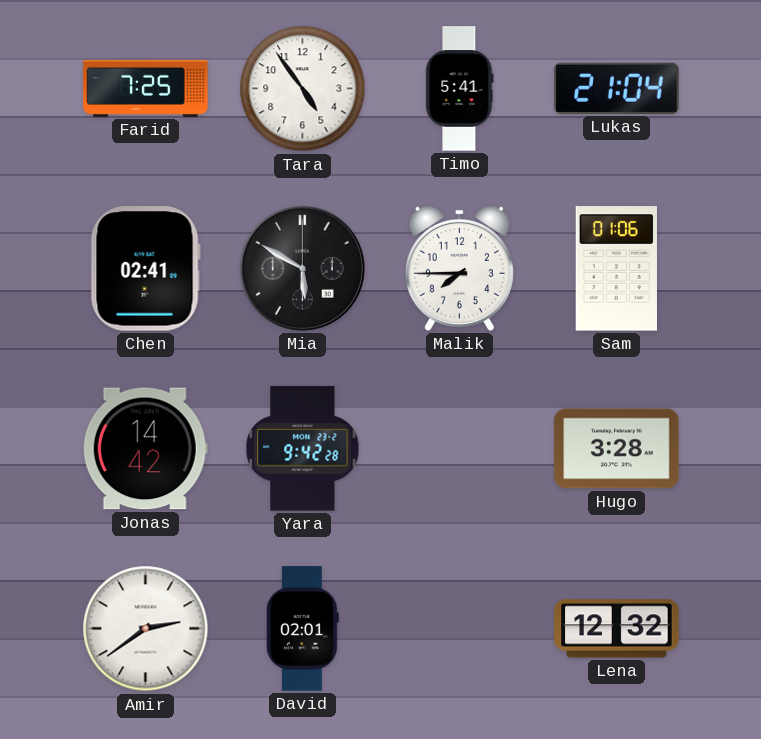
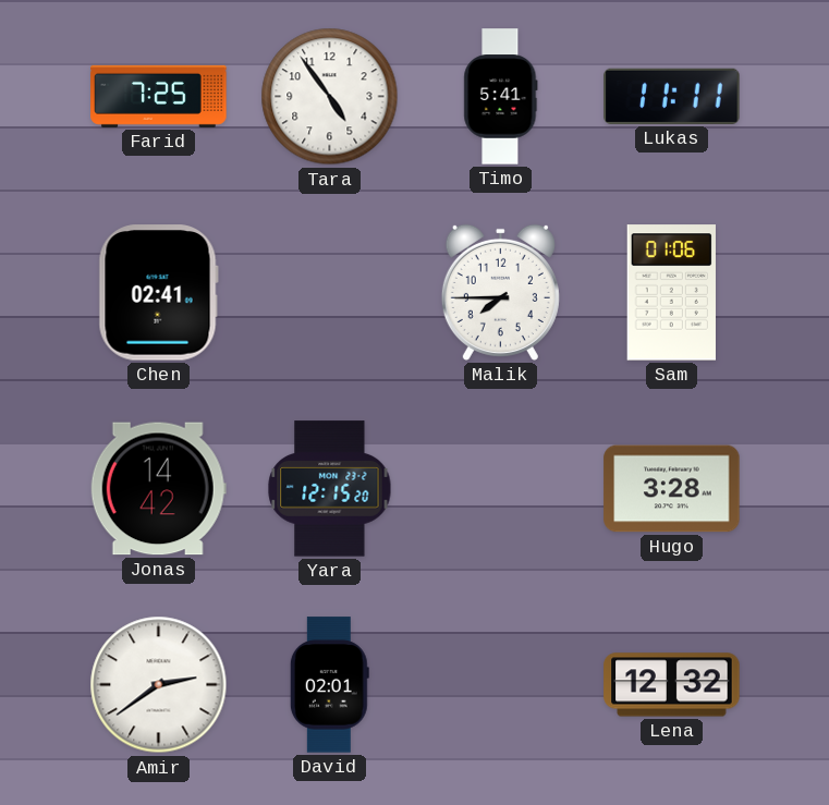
Lukas: 21:04 -> 11:11 (672, 96)
Mia: 5:50 -> none (302, 268)
Yara: 9:42 -> 12:15 (330, 489)
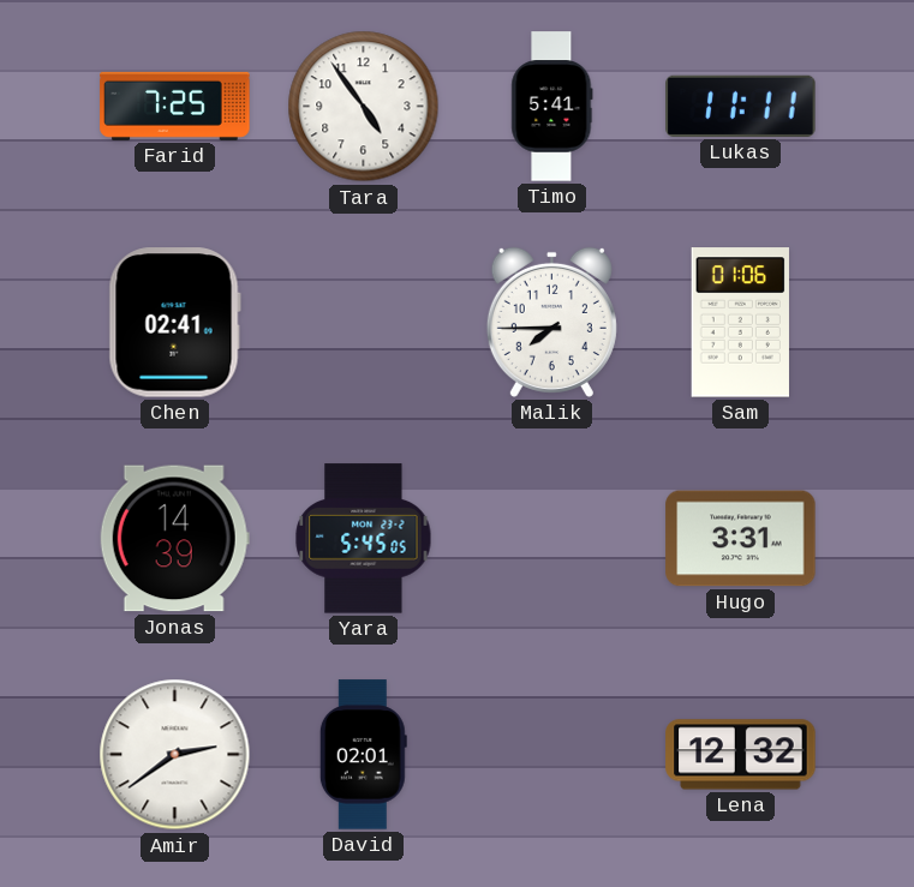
Jonas: 14:42 -> 14:39 (174, 539)
Yara: 12:15 -> 5:45 (364, 539)
Hugo: 3:28 -> 3:31 (741, 539)
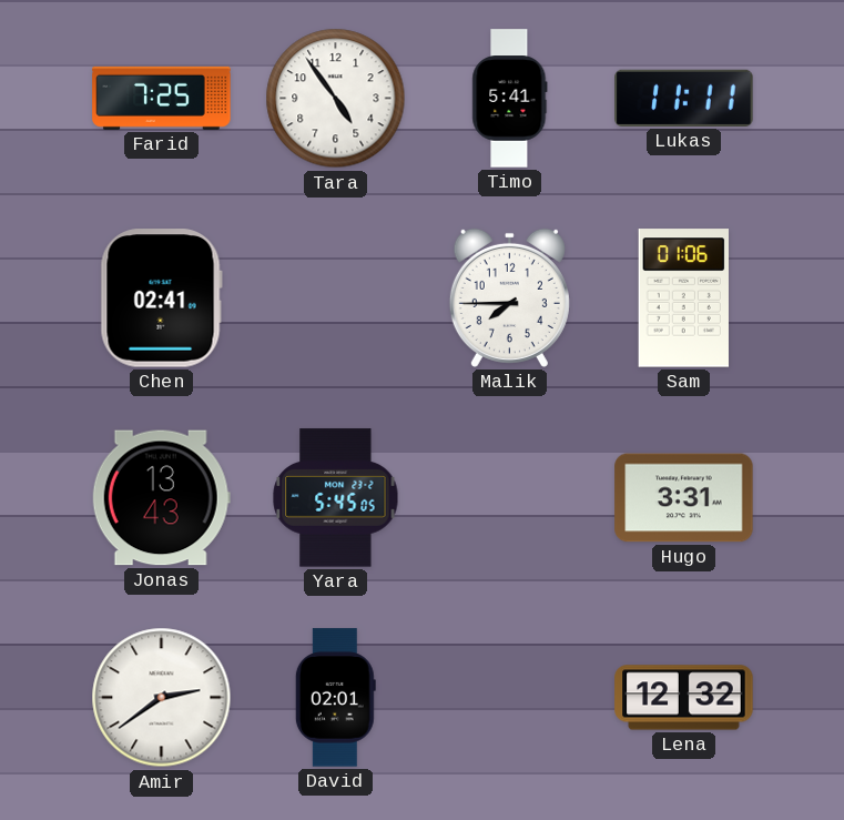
Jonas: 14:39 -> 13:43 (161, 498)
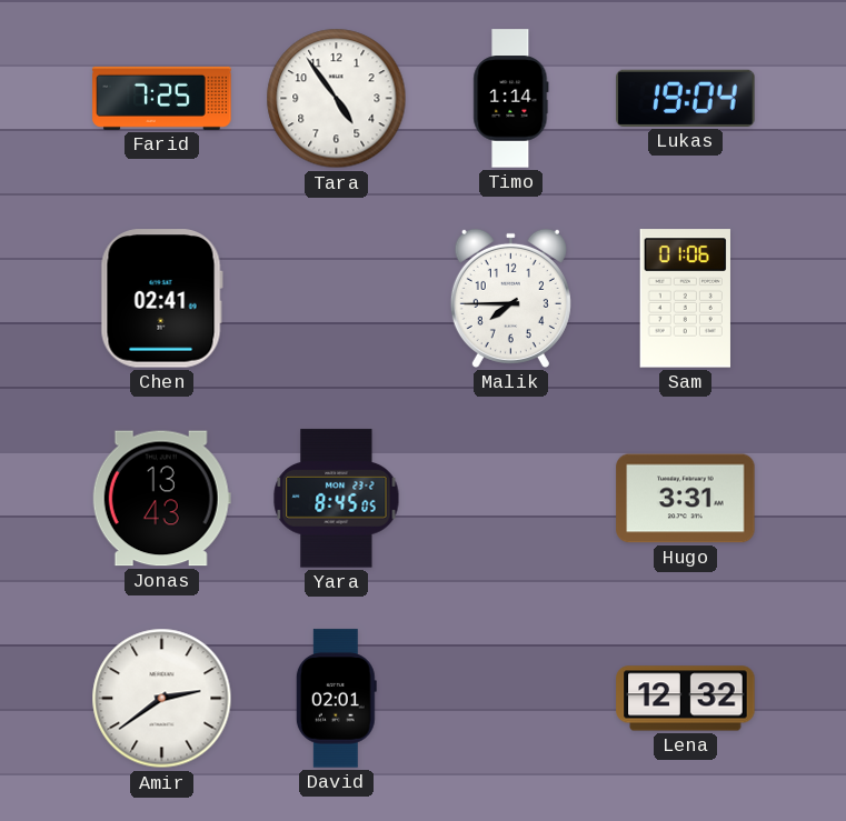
Timo: 5:41 -> 1:14 (511, 99)
Lukas: 11:11 -> 19:04 (686, 98)
Yara: 5:45 -> 8:45 (337, 499)
